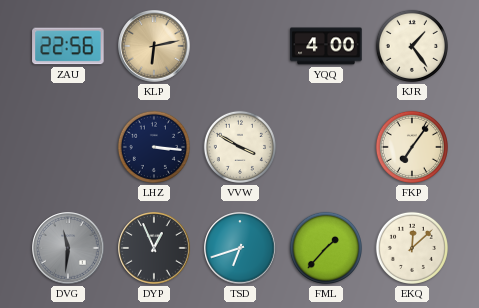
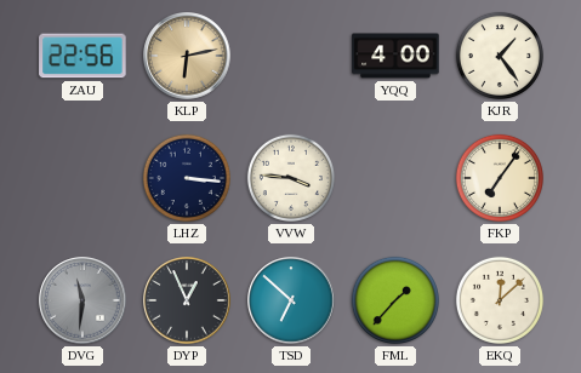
VVW: 3:50 -> 3:46 (291, 178)
TSD: 6:42 -> 6:52 (291, 300)
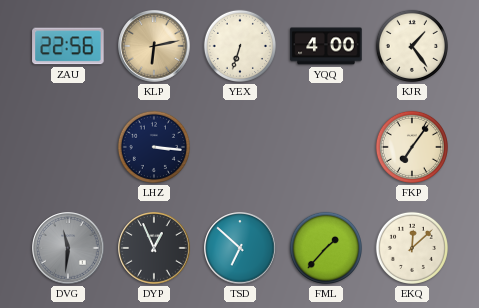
YEX: none -> 6:33 (240, 46)
VVW: 3:46 -> none (291, 178)
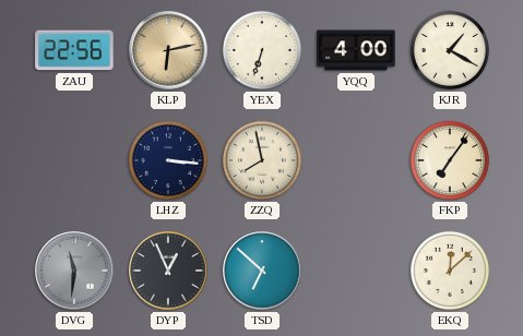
KJR: 1:24 -> 1:20 (450, 50)
ZZQ: none -> 7:58 (262, 160)
FML: 1:37 -> none (326, 248)
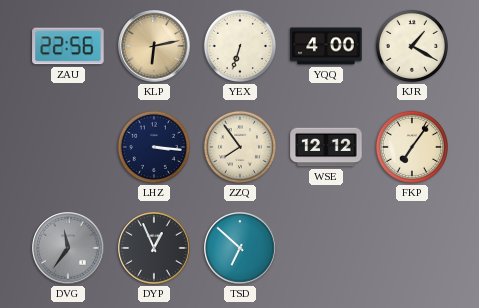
ZZQ: 7:58 -> 7:54 (240, 147)
WSE: none -> 12:12 (326, 147)
DVG: 11:31 -> 11:36 (68, 248)
EKQ: 12:08 -> none (450, 271)
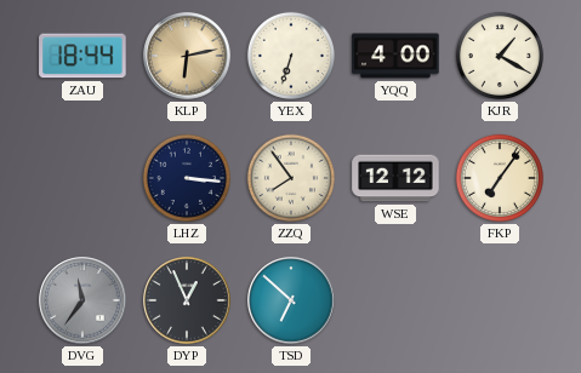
ZAU: 22:56 -> 18:44 (82, 56)
